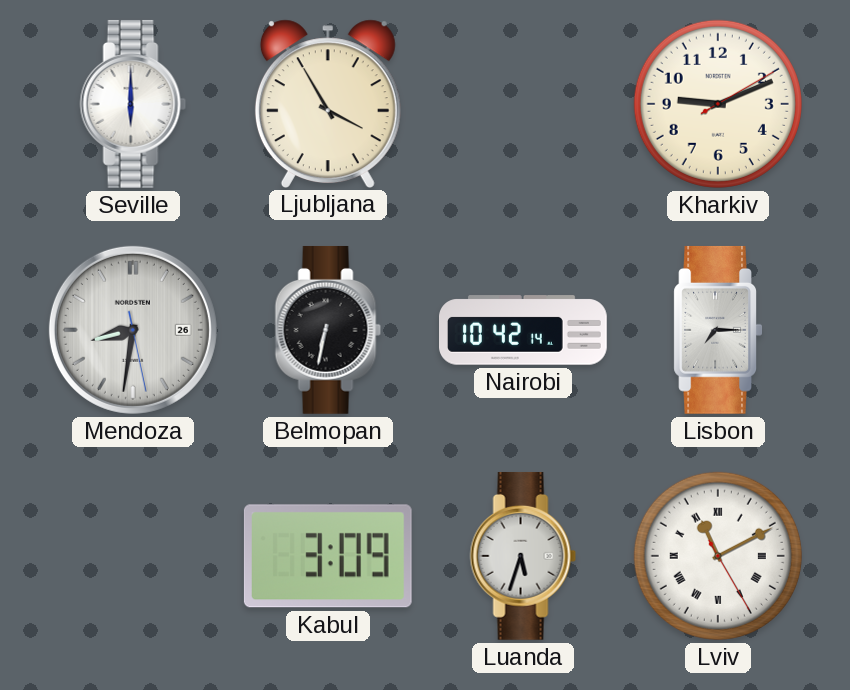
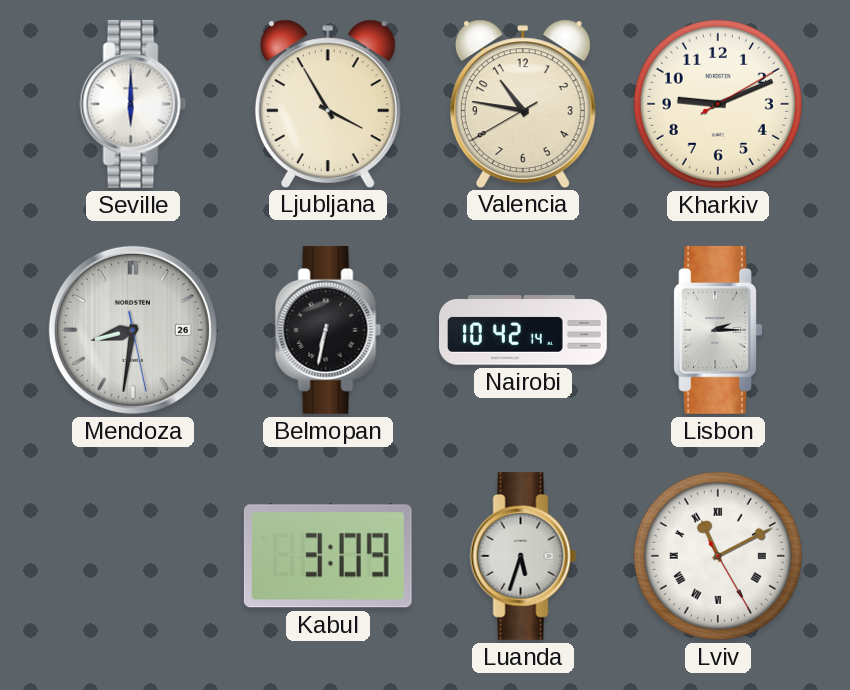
Valencia: none -> 10:46 (523, 103)
Lisbon: 7:15 -> 2:15 (718, 330)
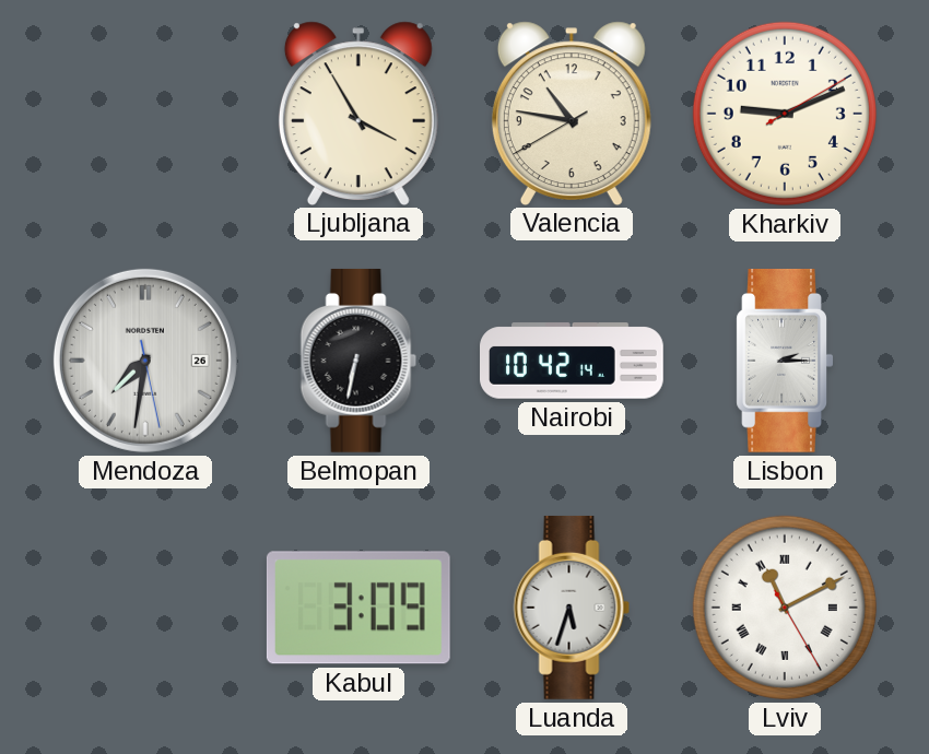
Seville: 6:00 -> none (133, 104)
Mendoza: 8:31 -> 7:31 (145, 361)
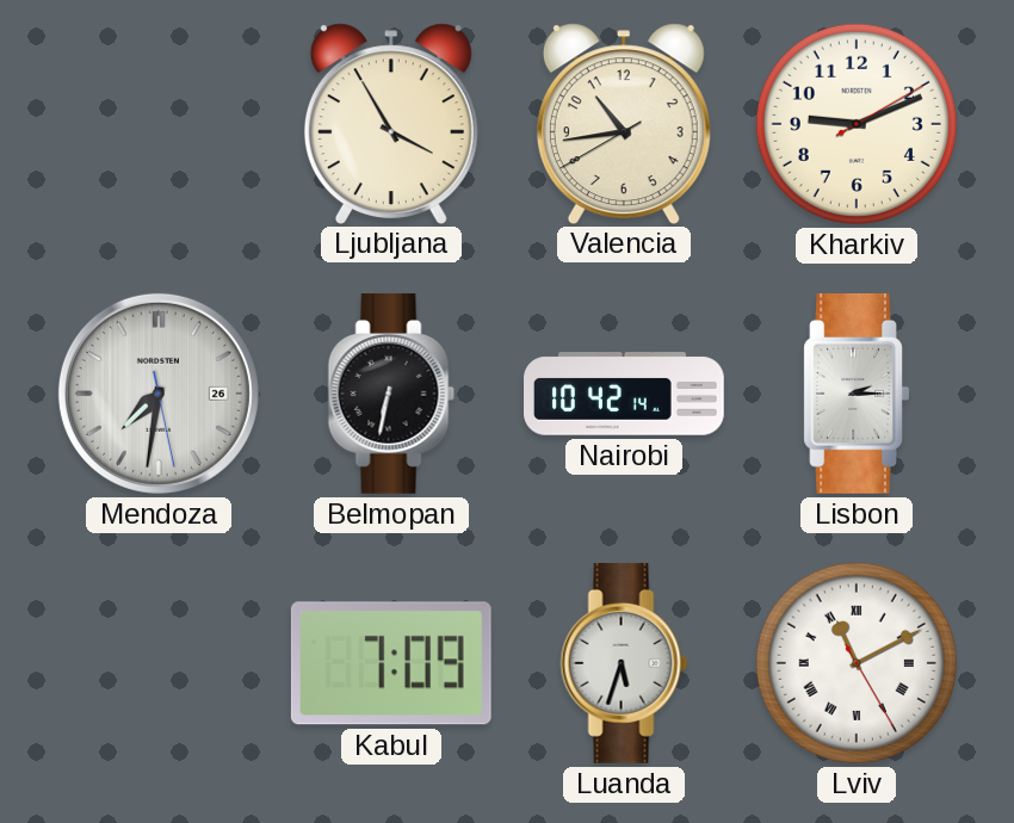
Valencia: 10:46 -> 10:43 (624, 123)
Kabul: 3:09 -> 7:09 (391, 663)
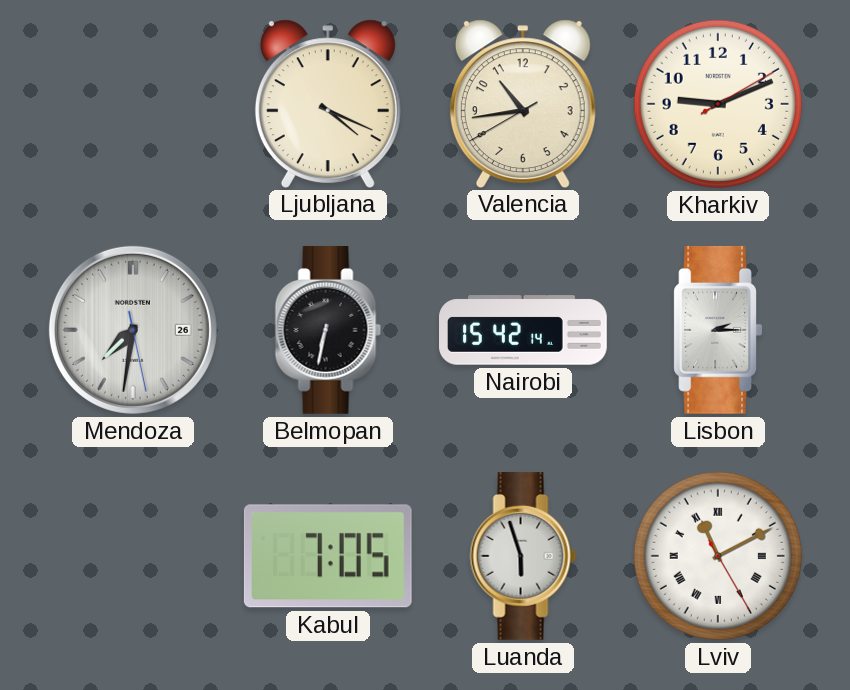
Ljubljana: 3:55 -> 4:19 (328, 103)
Nairobi: 10:42 -> 15:42 (524, 330)
Kabul: 7:09 -> 7:05 (328, 556)
Luanda: 5:33 -> 5:57 (523, 556)
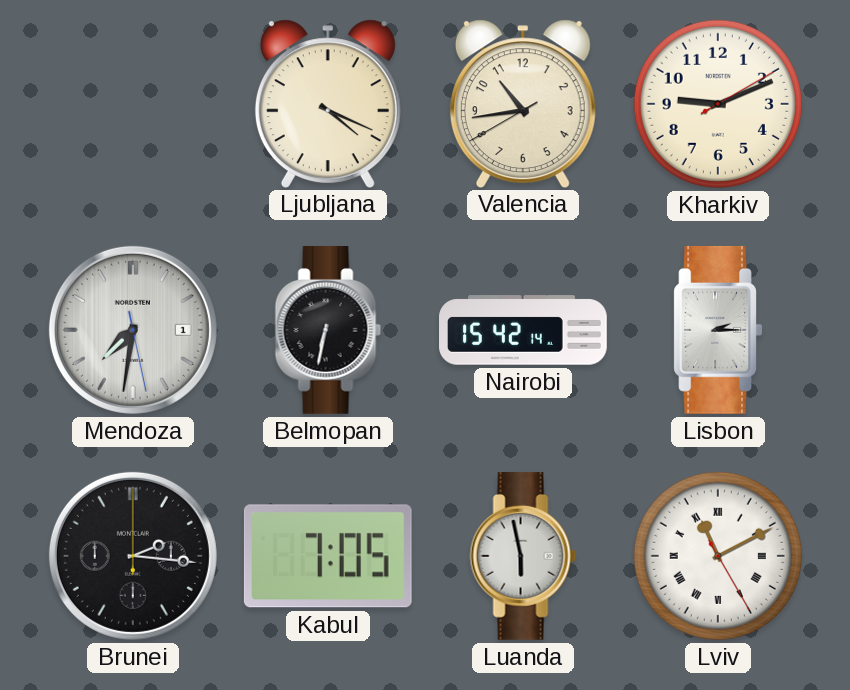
Mendoza date: 26 -> 1 (133, 330)
Brunei: none -> 2:16 (133, 556)
Luanda: 5:57 -> 5:58 (523, 556)
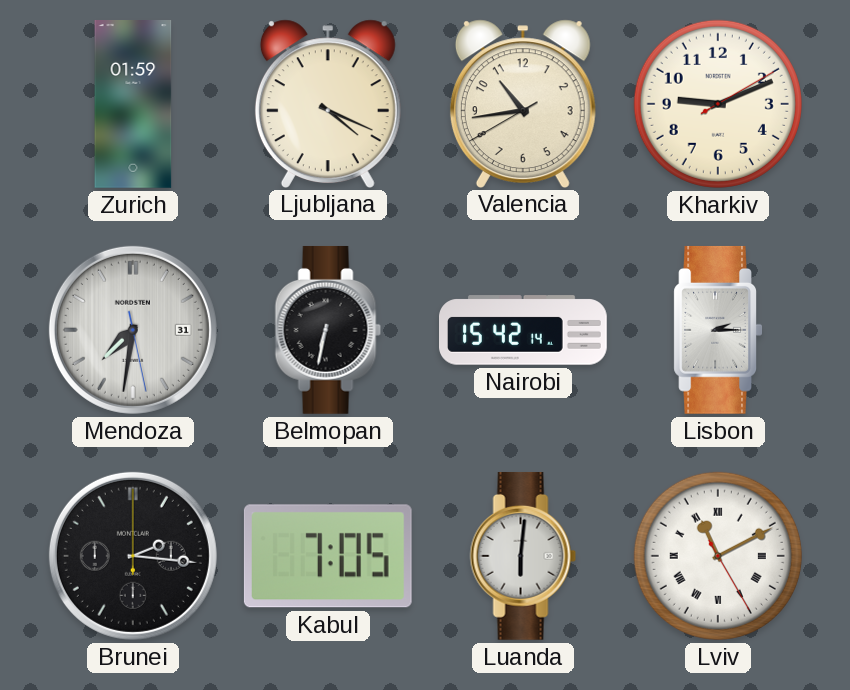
Zurich: none -> 01:59 (133, 105)
Mendoza date: 1 -> 31 (133, 330)
Luanda: 5:58 -> 6:01 (523, 556)
